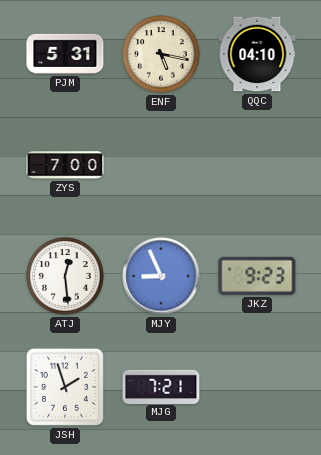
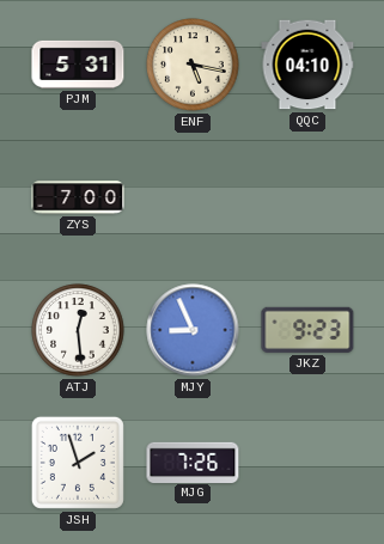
MJG: 7:21 -> 7:26 (193, 462)
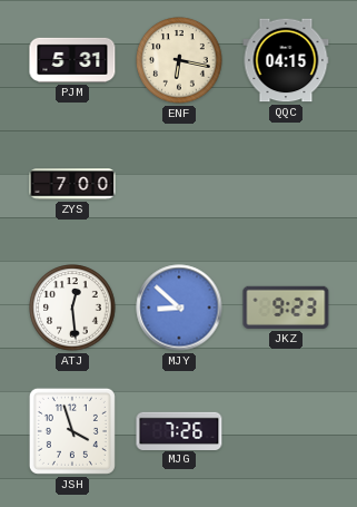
ENF: 5:17 -> 6:17 (179, 60)
QQC: 04:10 -> 04:15 (286, 60)
MJY: 8:56 -> 8:52 (179, 308)
JSH: 1:57 -> 3:57 (72, 431)
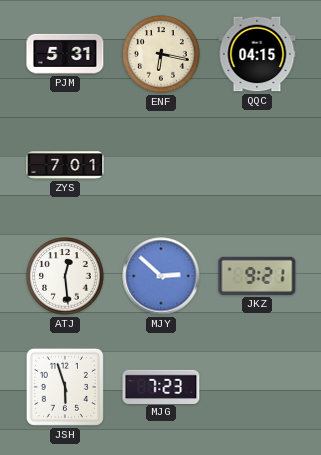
ZYS: 7:00 -> 7:01 (65, 165)
MJY: 8:52 -> 2:52 (161, 276)
JKZ: 9:23 -> 9:21 (257, 276)
JSH: 3:57 -> 5:57 (65, 387)
MJG: 7:26 -> 7:23 (161, 386)
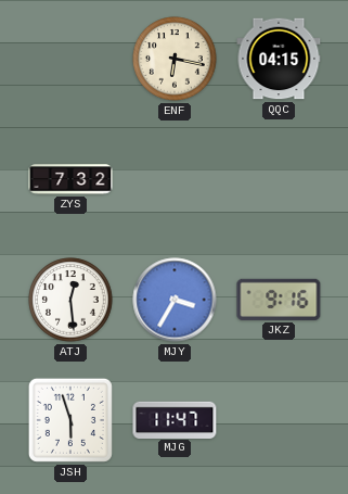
PJM: 5:31 -> none (65, 54)
ZYS: 7:01 -> 7:32 (70, 179)
MJY: 2:52 -> 3:35 (175, 300)
JKZ: 9:21 -> 9:16 (279, 300)
MJG: 7:23 -> 11:47 (175, 419)
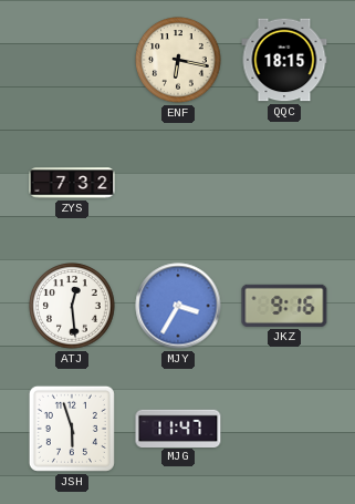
QQC: 04:15 -> 18:15 (284, 60)
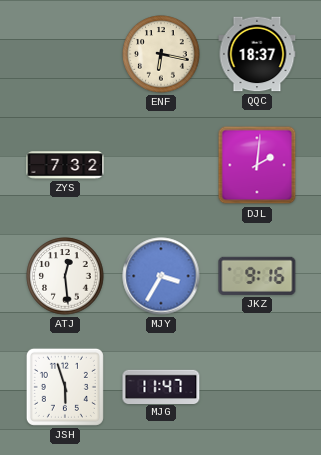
QQC: 18:15 -> 18:37 (257, 54)
DJL: none -> 2:01 (257, 165)
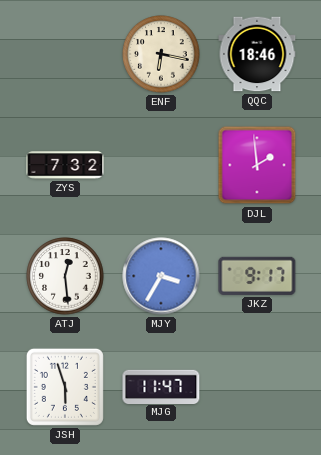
QQC: 18:37 -> 18:46 (257, 54)
DJL: 2:01 -> 1:59 (257, 165)
JKZ: 9:16 -> 9:17 (257, 276)
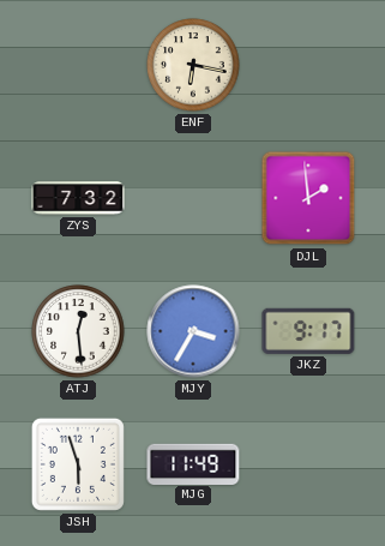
QQC: 18:46 -> none (257, 54)
MJG: 11:47 -> 11:49 (193, 463)
